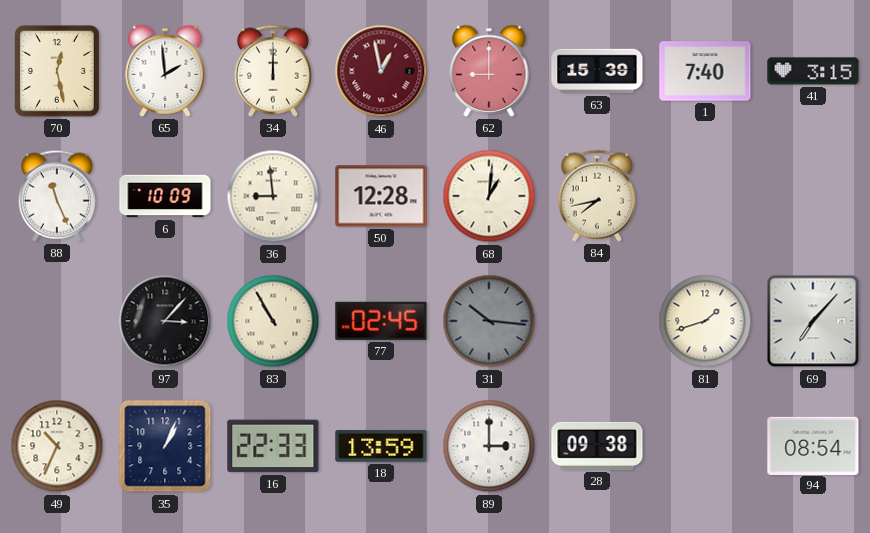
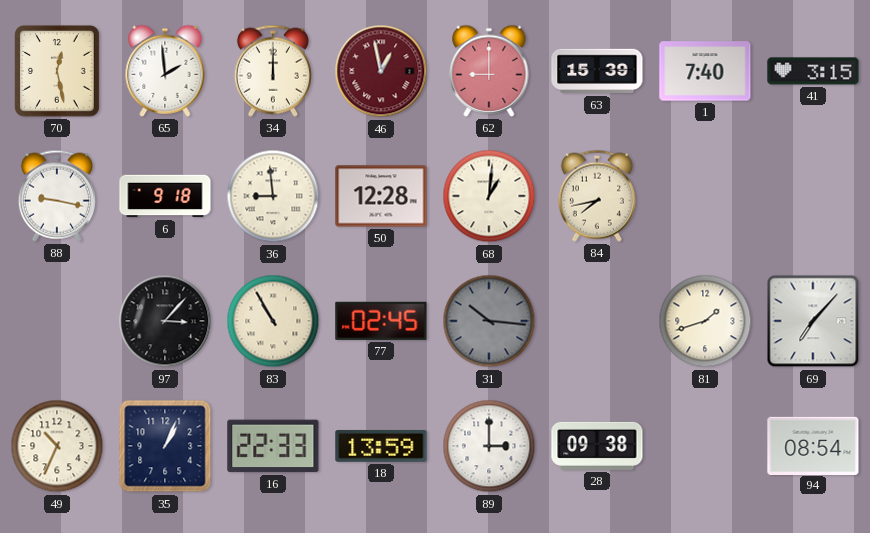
88: 11:26 -> 9:17 (57, 196)
6: 10:09 -> 9:18 (165, 196)
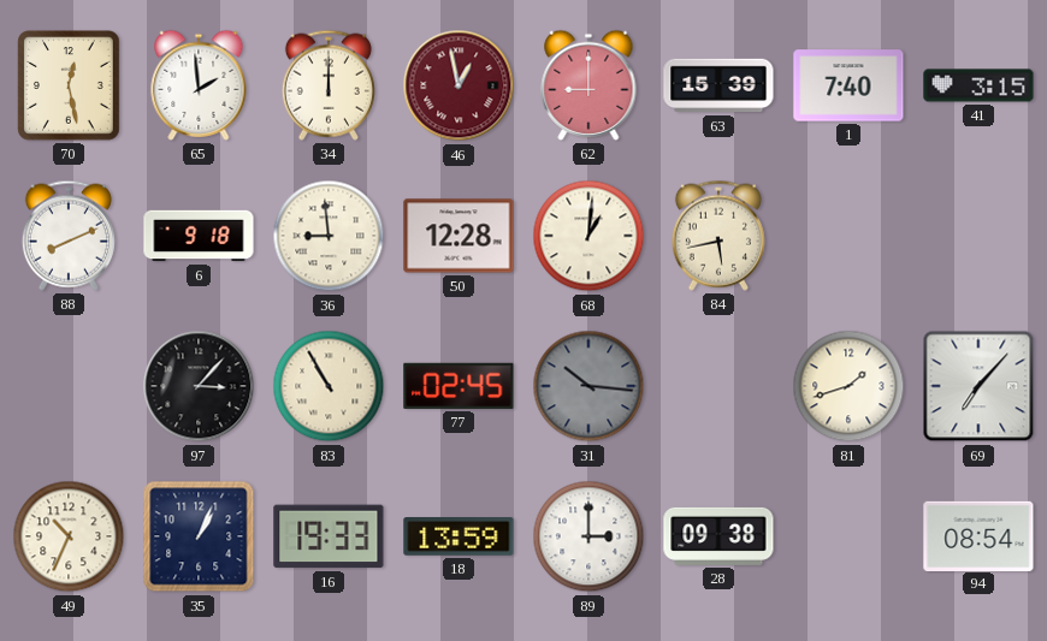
88: 9:17 -> 8:11 (69, 236)
84: 7:43 -> 5:43 (718, 236)
16: 22:33 -> 19:33 (329, 536)
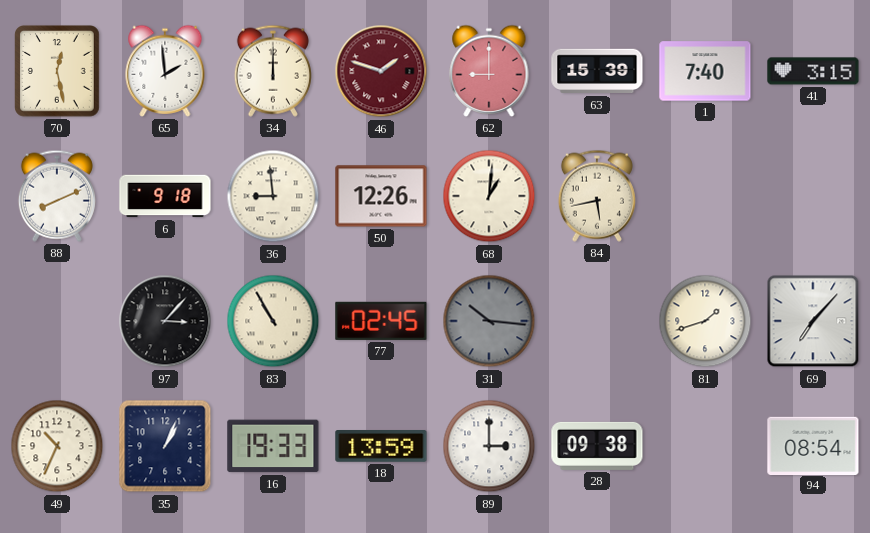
46: 12:58 -> 1:48 (381, 71)
50: 12:28 -> 12:26 (381, 196)
